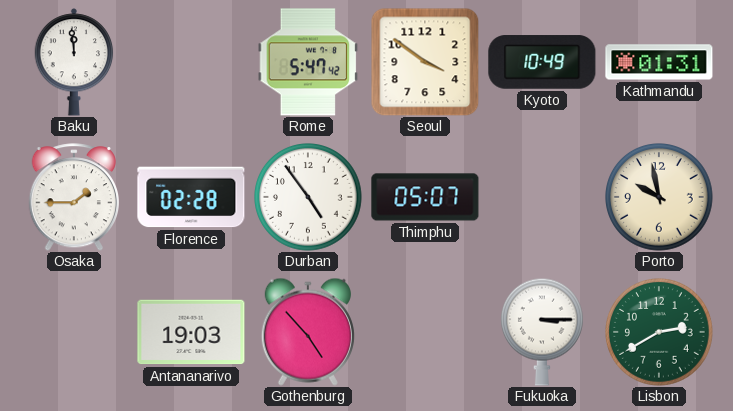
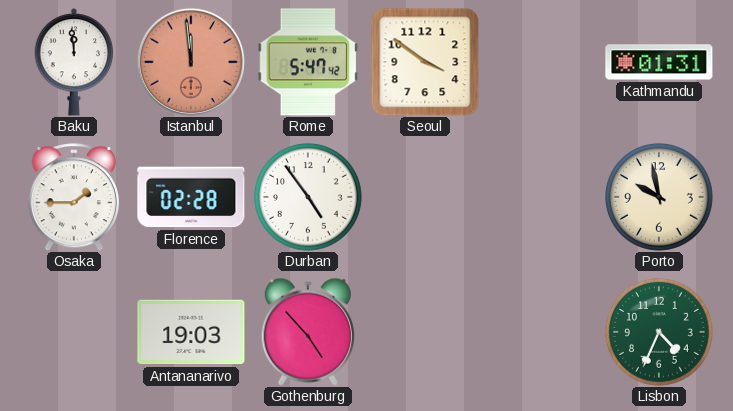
Istanbul: none -> 11:59 (191, 62)
Kyoto: 10:49 -> none (542, 62)
Thimphu: 05:07 -> none (425, 197)
Fukuoka: 3:15 -> none (542, 332)
Lisbon: 2:40 -> 4:34 (660, 333)
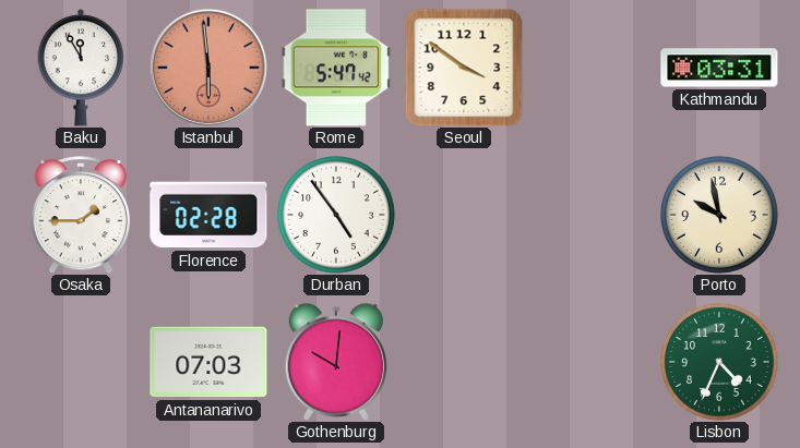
Baku: 11:59 -> 11:55 (81, 68)
Istanbul: 11:59 -> 5:59 (208, 68)
Kathmandu: 01:31 -> 03:31 (719, 68)
Antananarivo: 19:03 -> 07:03 (208, 362)
Gothenburg: 4:53 -> 10:01 (336, 362)
